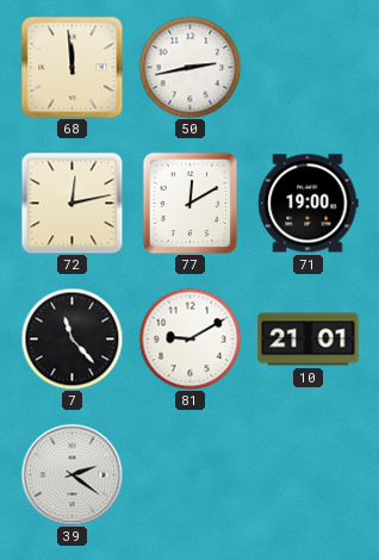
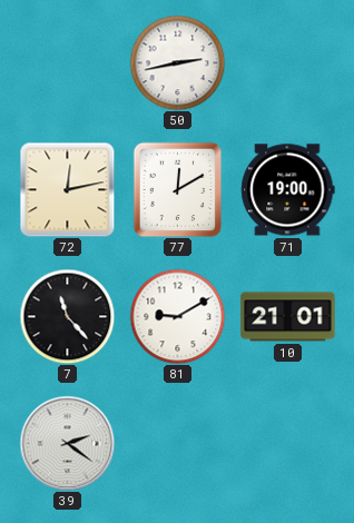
68: 11:59 -> none (72, 67)
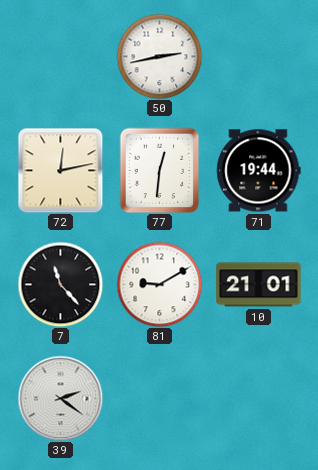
77: 12:10 -> 12:31 (160, 170)
71: 19:00 -> 19:44 (259, 171)
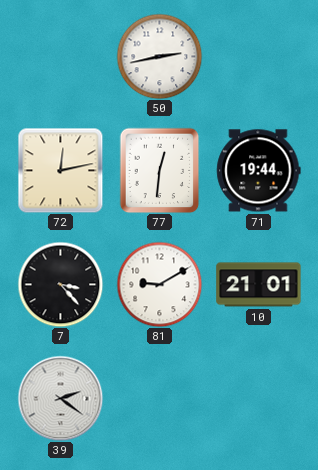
7: 11:23 -> 3:23 (60, 284)
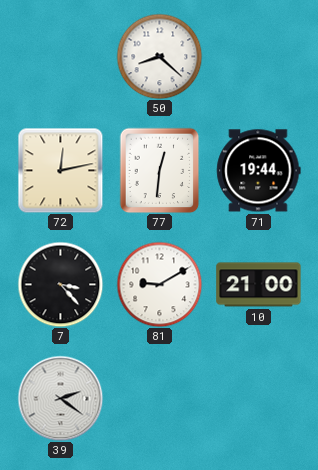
50: 2:43 -> 8:22 (159, 56)
10: 21:01 -> 21:00 (259, 285)
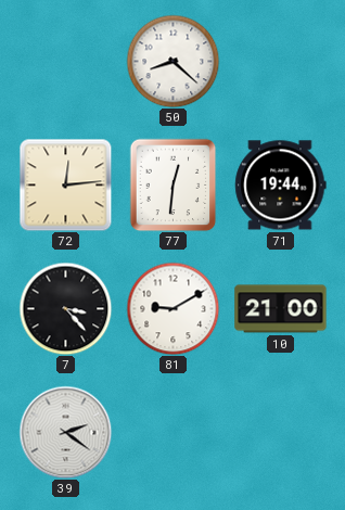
72: 12:13 -> 12:14 (65, 184)
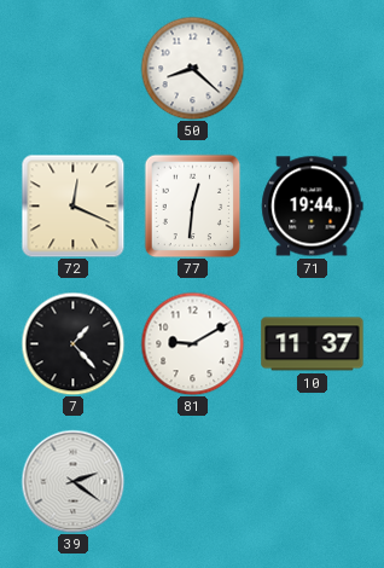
72: 12:14 -> 12:19 (72, 205)
7: 3:23 -> 1:23 (72, 343)
10: 21:00 -> 11:37 (313, 344)
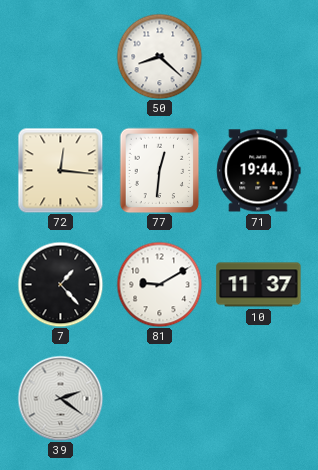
72: 12:19 -> 12:16 (60, 170)
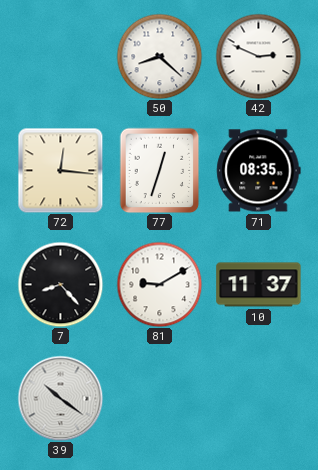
42: none -> 2:49 (258, 56)
77: 12:31 -> 12:33 (160, 170)
71: 19:44 -> 08:35 (259, 171)
7: 1:23 -> 8:23 (60, 284)
39: 2:21 -> 10:21 (60, 398)
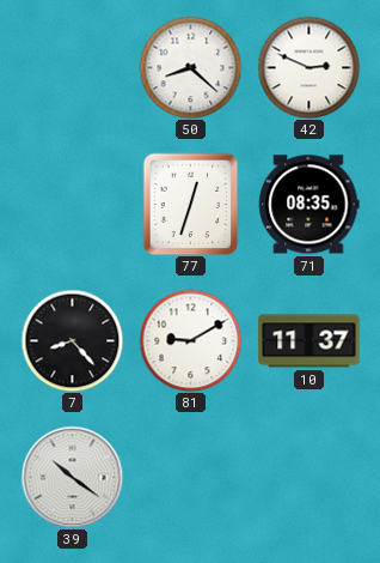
72: 12:16 -> none (60, 170)
